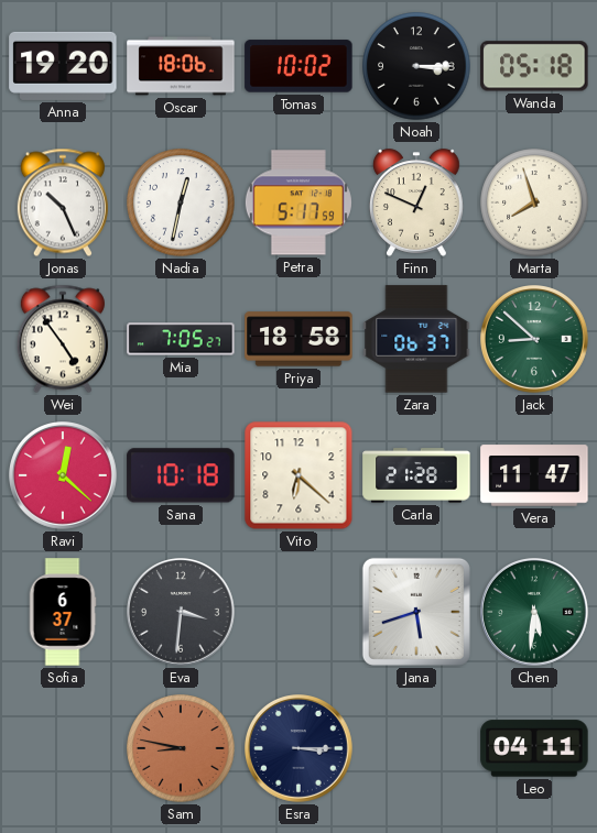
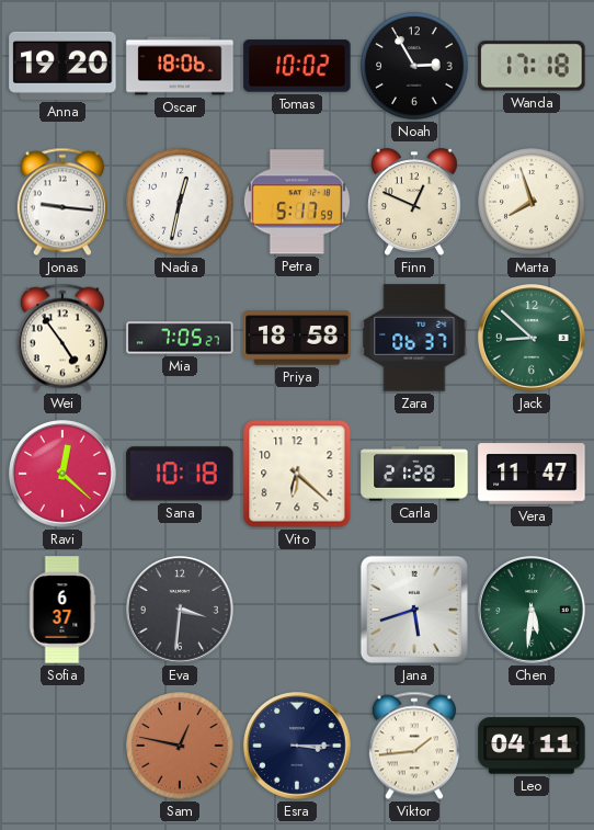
Noah: 3:15 -> 2:55 (414, 66)
Wanda: 05:18 -> 17:18 (532, 66)
Jonas: 10:26 -> 9:16 (62, 202)
Sam: 8:47 -> 12:47 (180, 746)
Viktor: none -> 1:44 (414, 746)
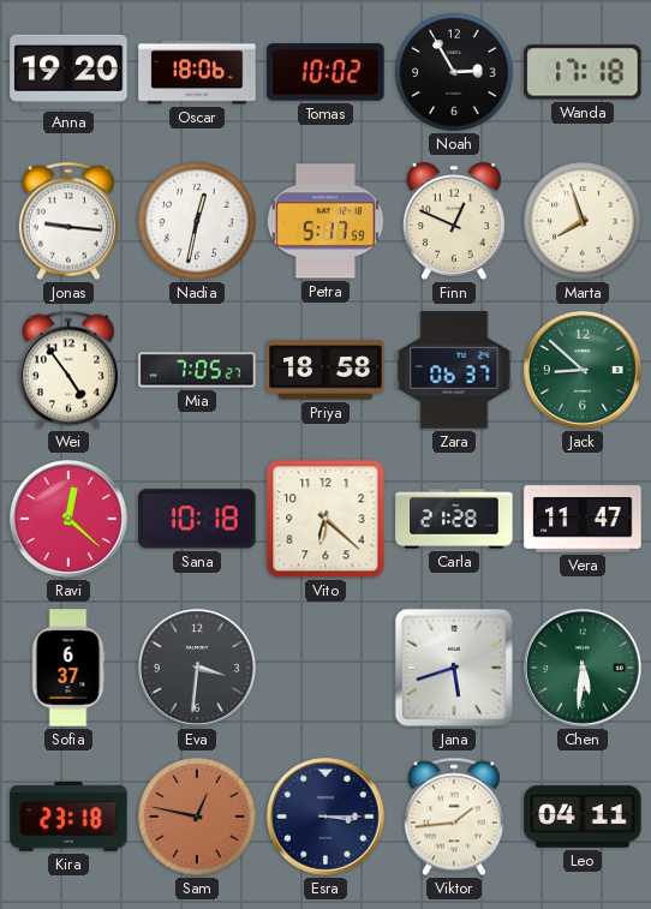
Kira: none -> 23:18 (68, 817)
